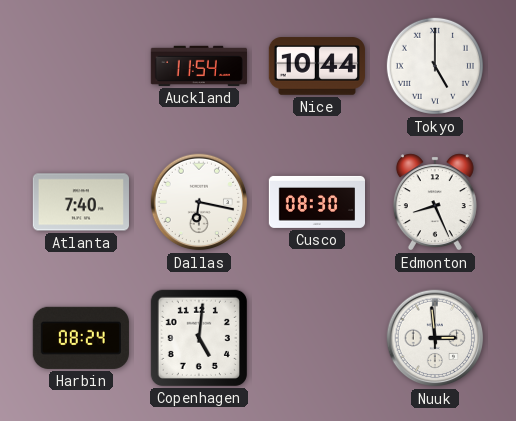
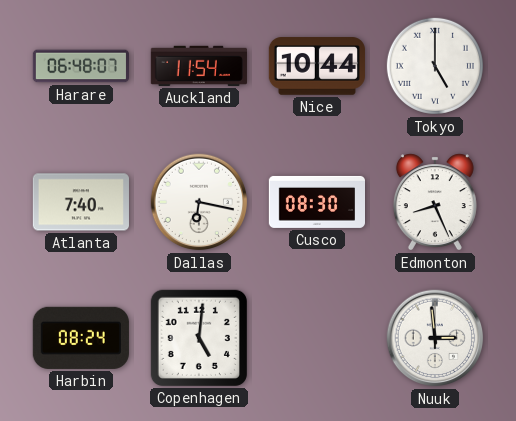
Harare: none -> 06:48 (80, 66)
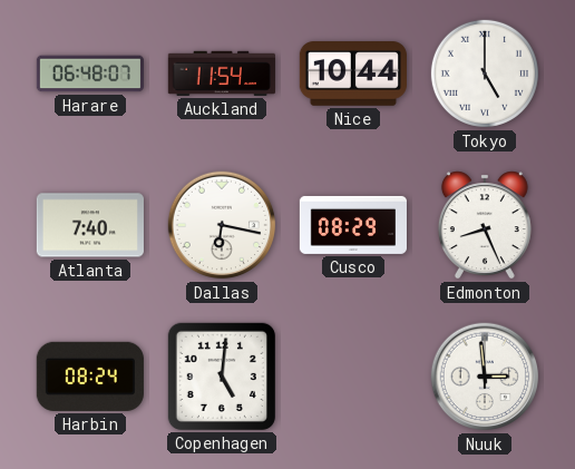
Cusco: 08:30 -> 08:29 (352, 225)
